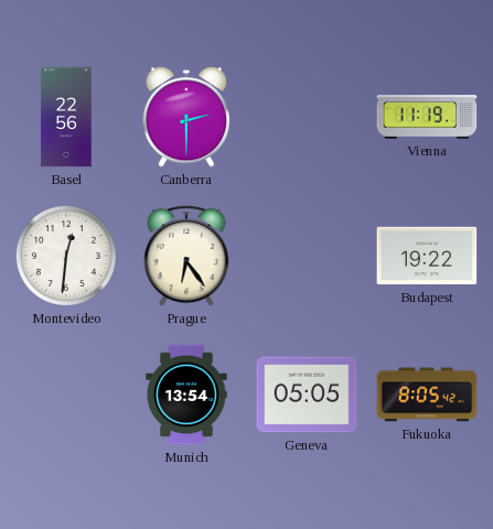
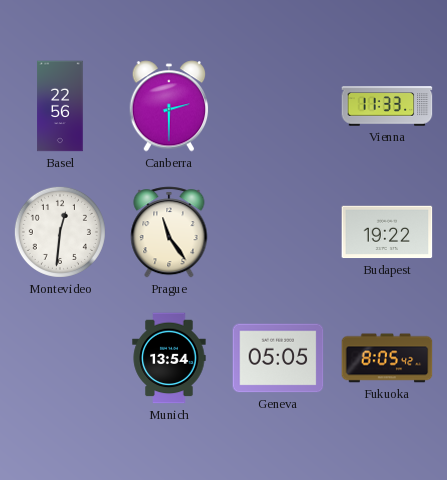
Vienna: 11:19 -> 11:33 (387, 106)
Prague: 6:24 -> 11:24 (169, 232)
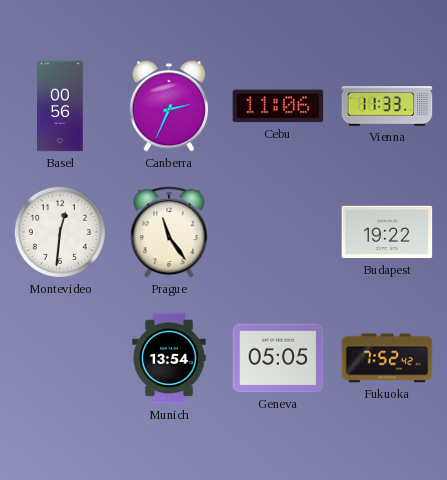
Basel: 22:56 -> 00:56 (60, 106)
Canberra: 2:30 -> 2:34 (169, 106)
Cebu: none -> 11:06 (278, 106)
Fukuoka: 8:05 -> 7:52 (387, 358)
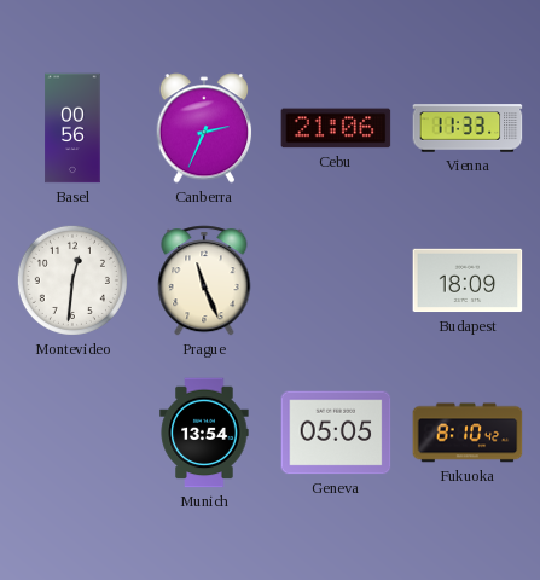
Cebu: 11:06 -> 21:06 (336, 128)
Prague: 11:24 -> 11:26 (204, 280)
Budapest: 19:22 -> 18:09 (468, 280)
Fukuoka: 7:52 -> 8:10 (468, 433)
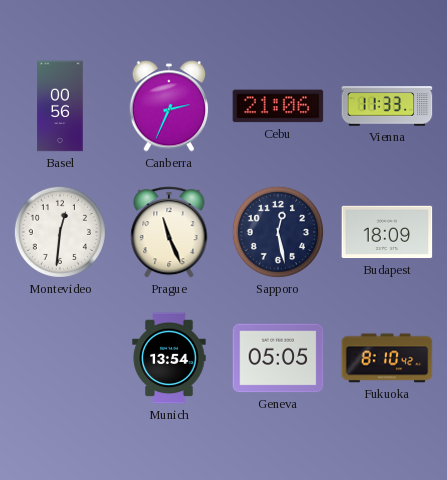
Sapporo: none -> 12:28 (278, 232)
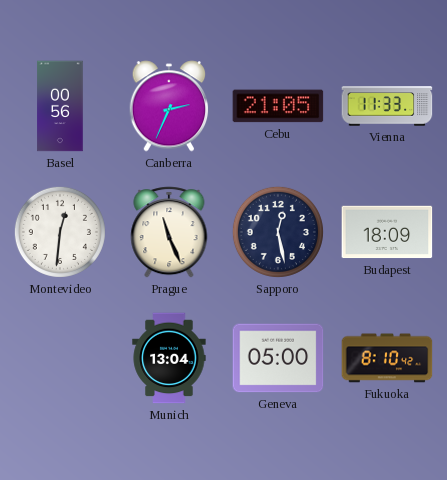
Cebu: 21:06 -> 21:05 (278, 106)
Munich: 13:54 -> 13:04 (169, 358)
Geneva: 05:05 -> 05:00 (278, 358)
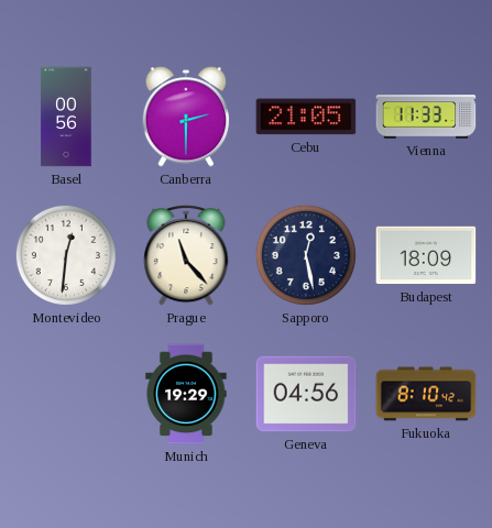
Canberra: 2:34 -> 2:30 (186, 117)
Prague: 11:26 -> 11:23 (186, 255)
Munich: 13:04 -> 19:29 (186, 394)
Geneva: 05:00 -> 04:56 (306, 394)
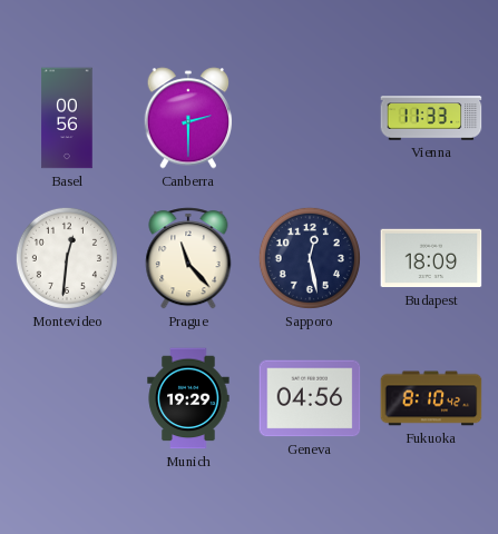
Cebu: 21:05 -> none (306, 117)
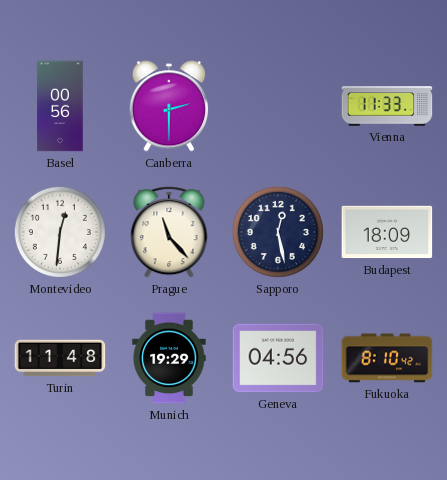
Turin: none -> 11:48 (60, 358)
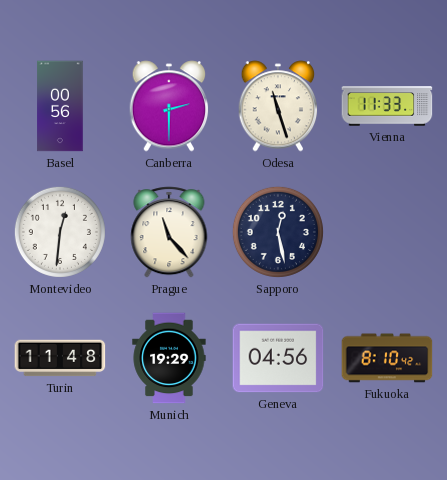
Odesa: none -> 11:27 (278, 106)
Budapest: 18:09 -> none (387, 232)
